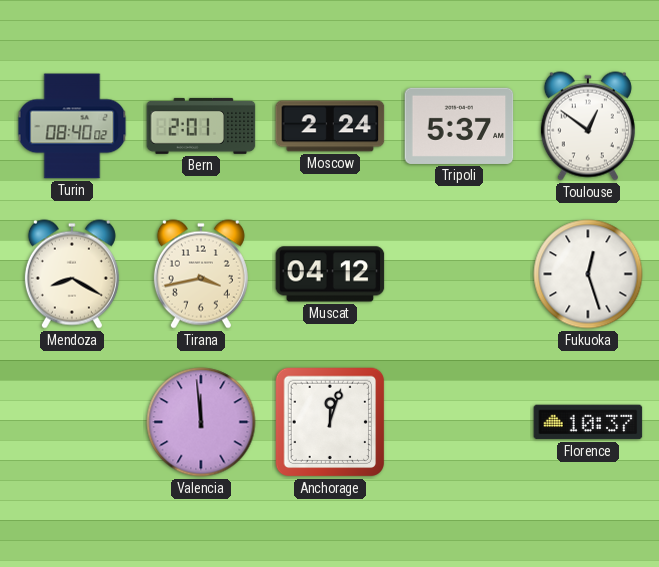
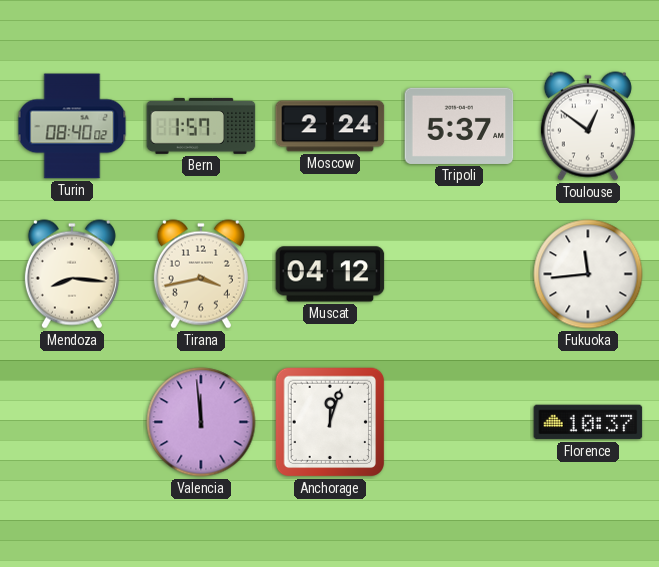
Bern: 2:01 -> 1:57 (201, 126)
Mendoza: 8:20 -> 8:16 (72, 274)
Fukuoka: 12:27 -> 11:44 (588, 274)
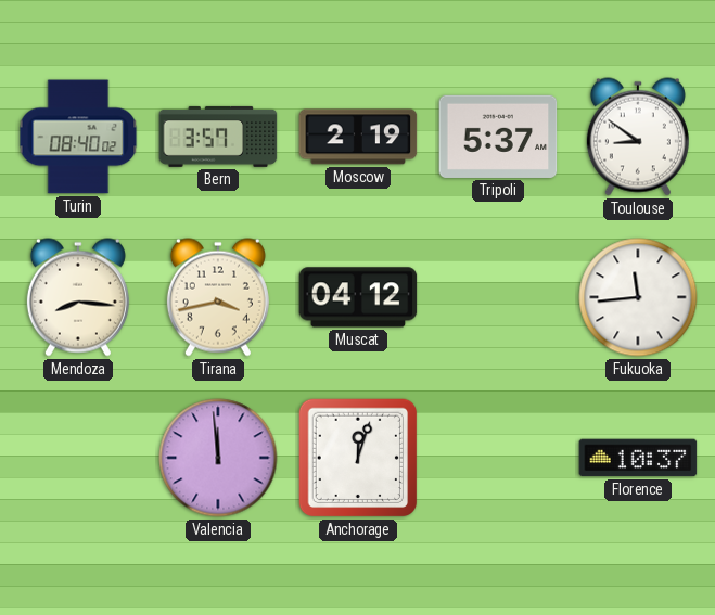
Bern: 1:57 -> 3:57 (218, 137)
Moscow: 2:24 -> 2:19 (358, 137)
Toulouse: 12:51 -> 8:51 (638, 137)
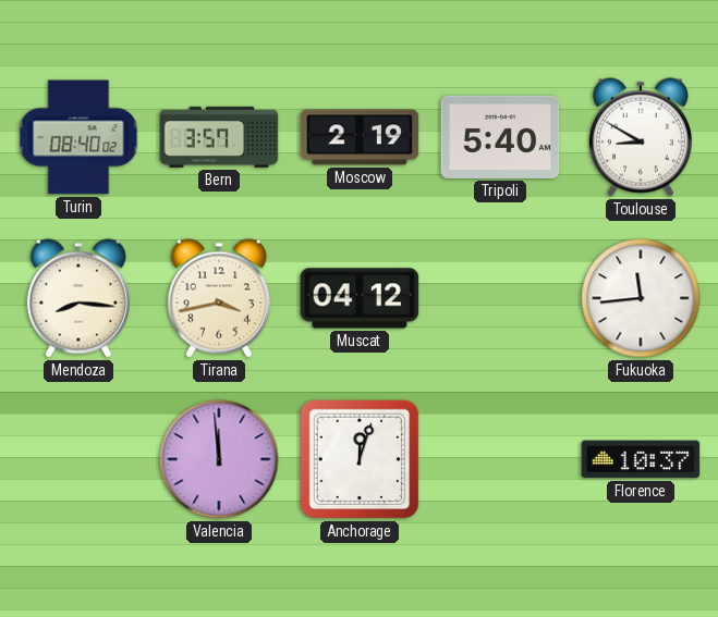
Tripoli: 5:37 -> 5:40 (500, 137)
Toulouse: 8:51 -> 8:50 (641, 137)
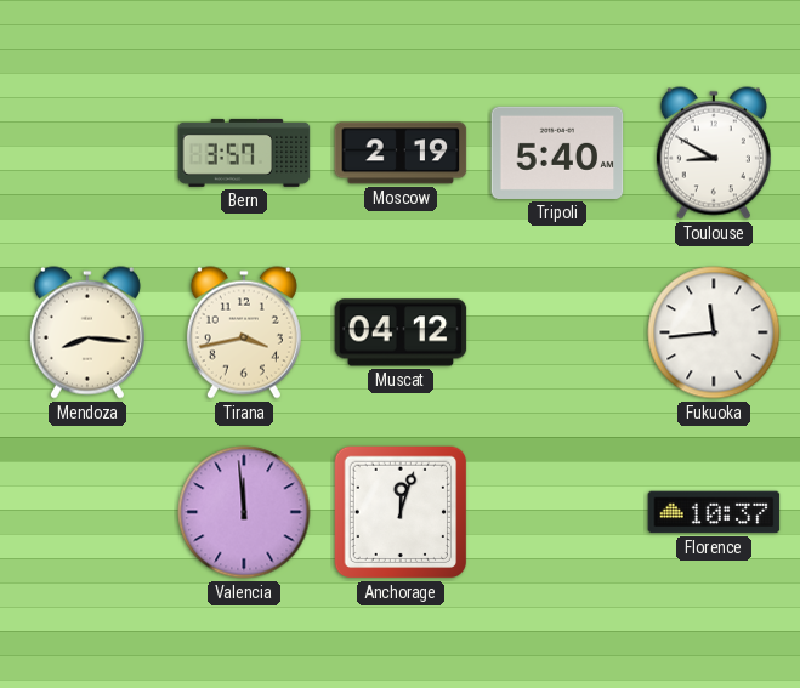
Turin: 08:40 -> none (78, 137)
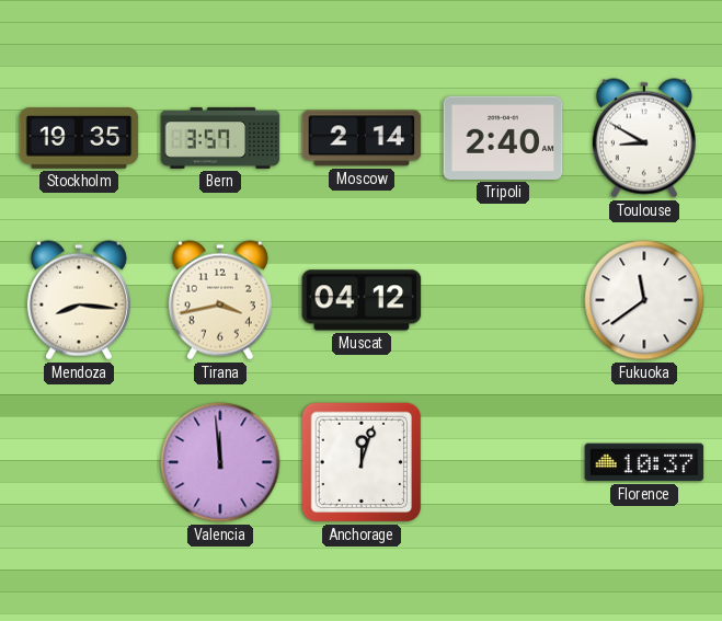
Stockholm: none -> 19:35 (79, 139)
Moscow: 2:19 -> 2:14 (362, 138)
Tripoli: 5:40 -> 2:40 (503, 138)
Fukuoka: 11:44 -> 11:39 (644, 300)
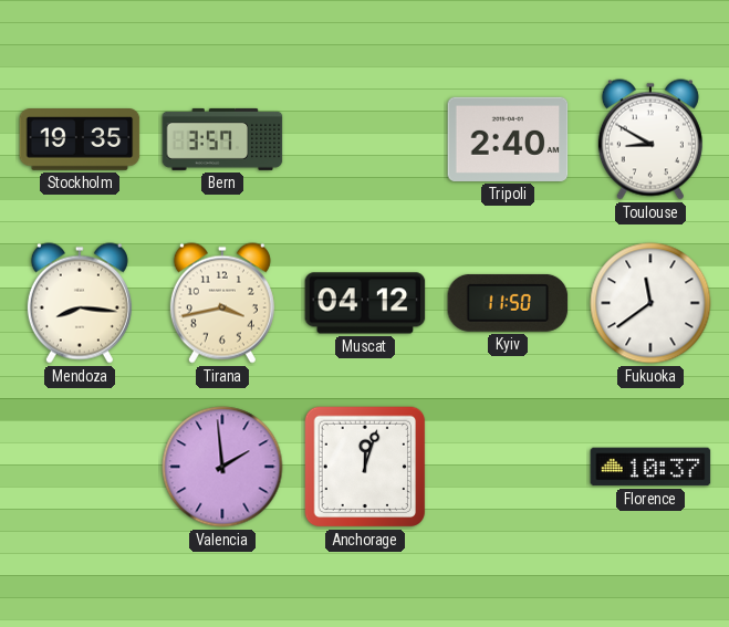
Moscow: 2:14 -> none (362, 138)
Kyiv: none -> 11:50 (508, 303)
Valencia: 11:59 -> 1:59 (222, 467)
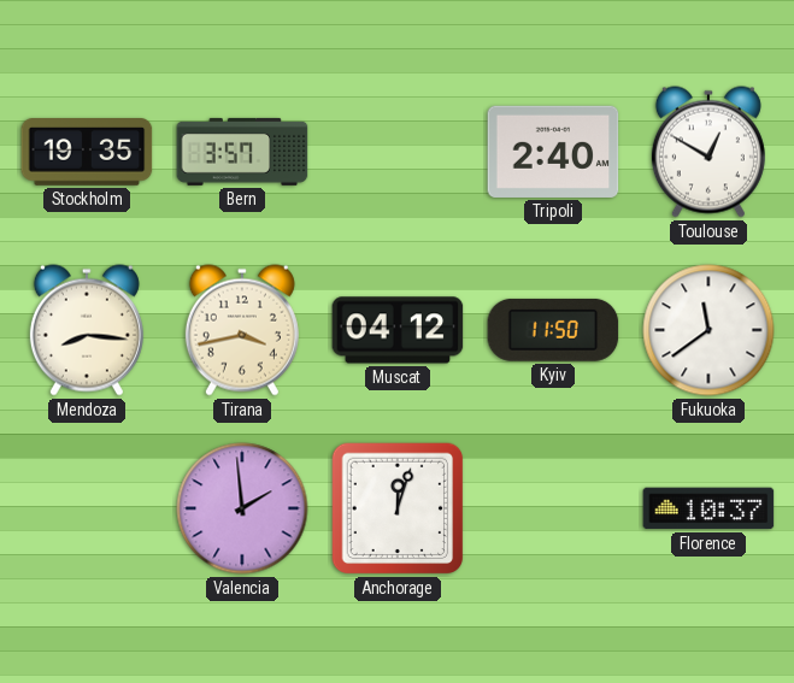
Toulouse: 8:50 -> 12:50 (708, 152)
